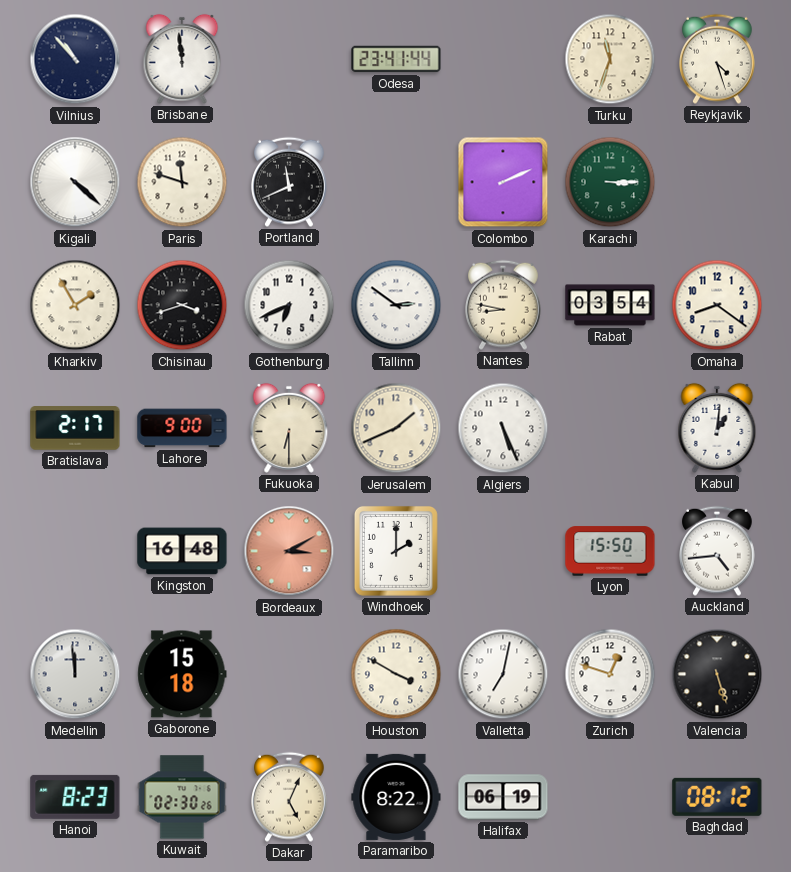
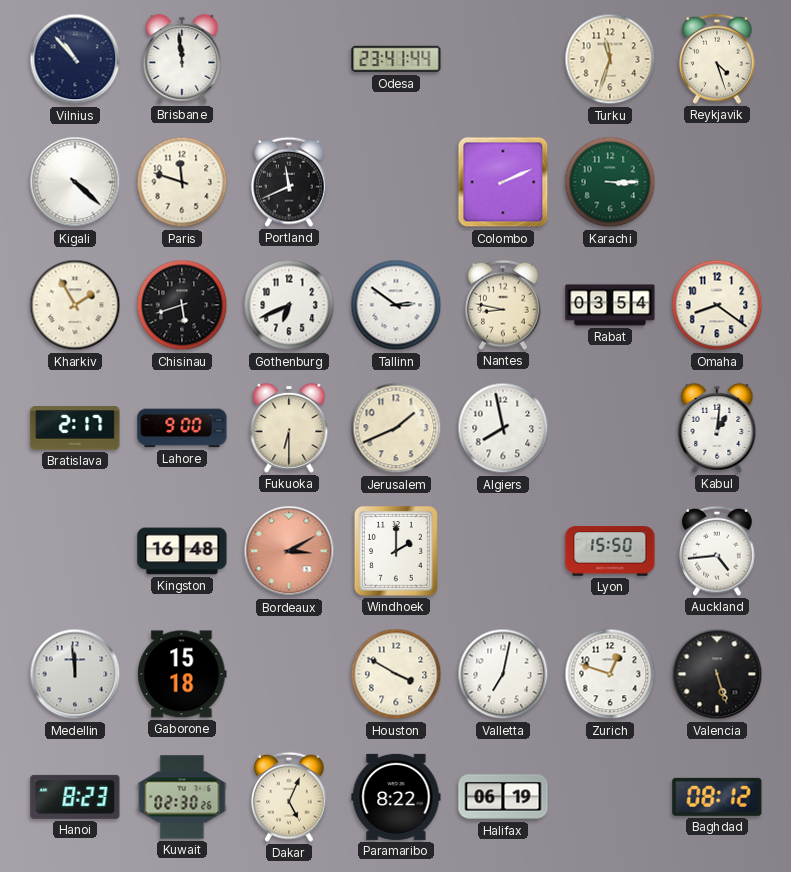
Chisinau: 3:42 -> 5:42 (182, 305)
Algiers: 5:26 -> 7:58 (503, 428)
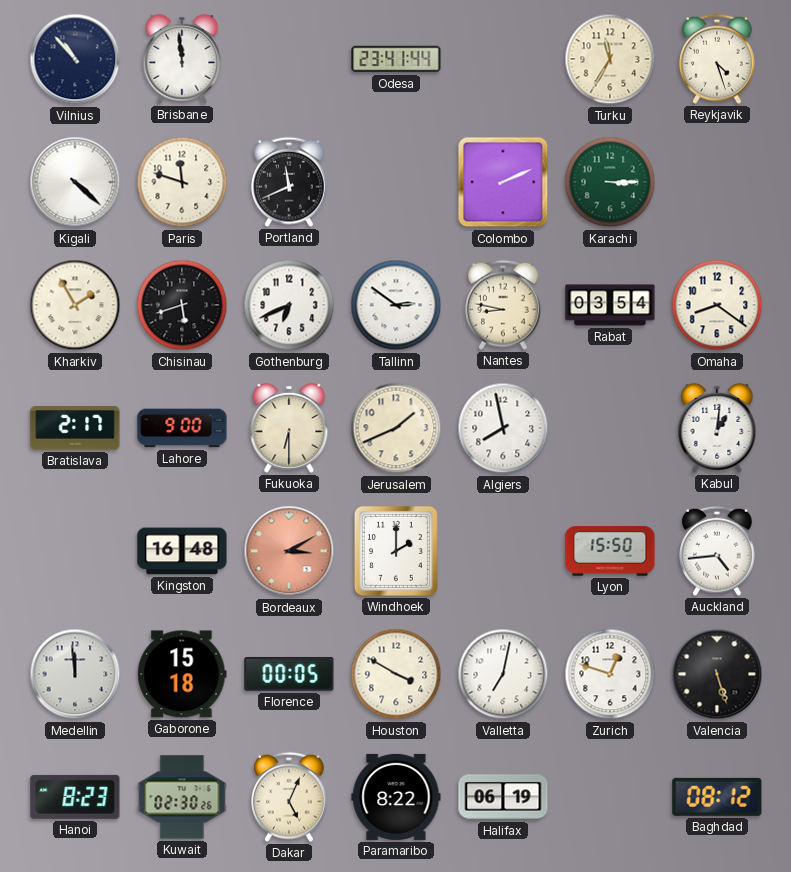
Turku: 11:33 -> 11:35 (610, 59)
Florence: none -> 00:05 (289, 674)
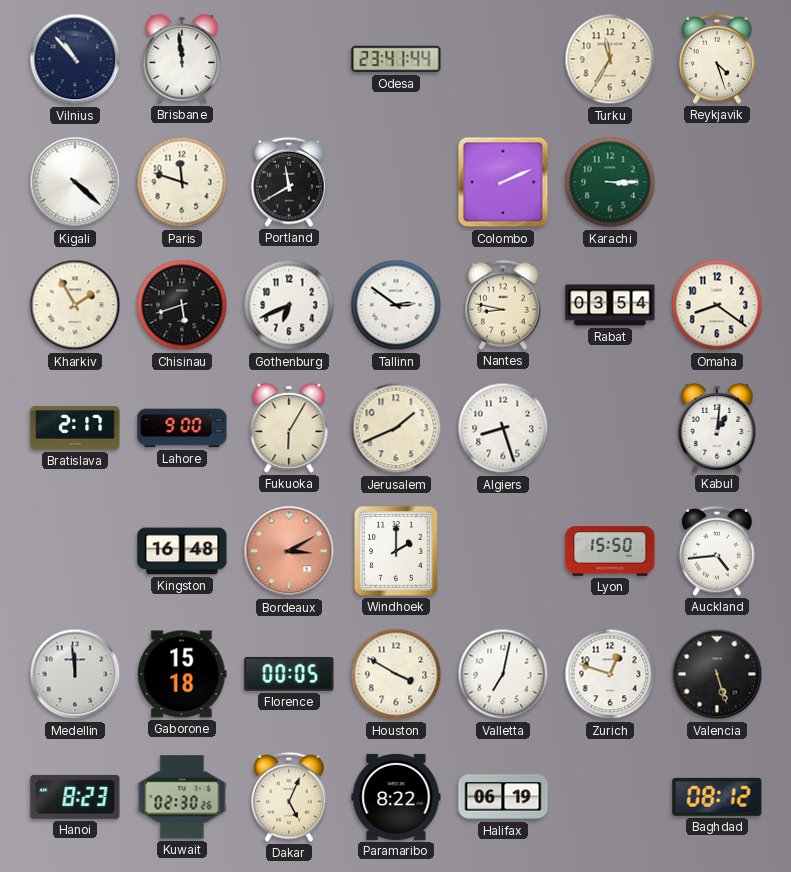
Portland: 11:41 -> 11:40 (290, 182)
Fukuoka: 6:30 -> 6:05 (289, 428)
Algiers: 7:58 -> 8:27 (503, 428)
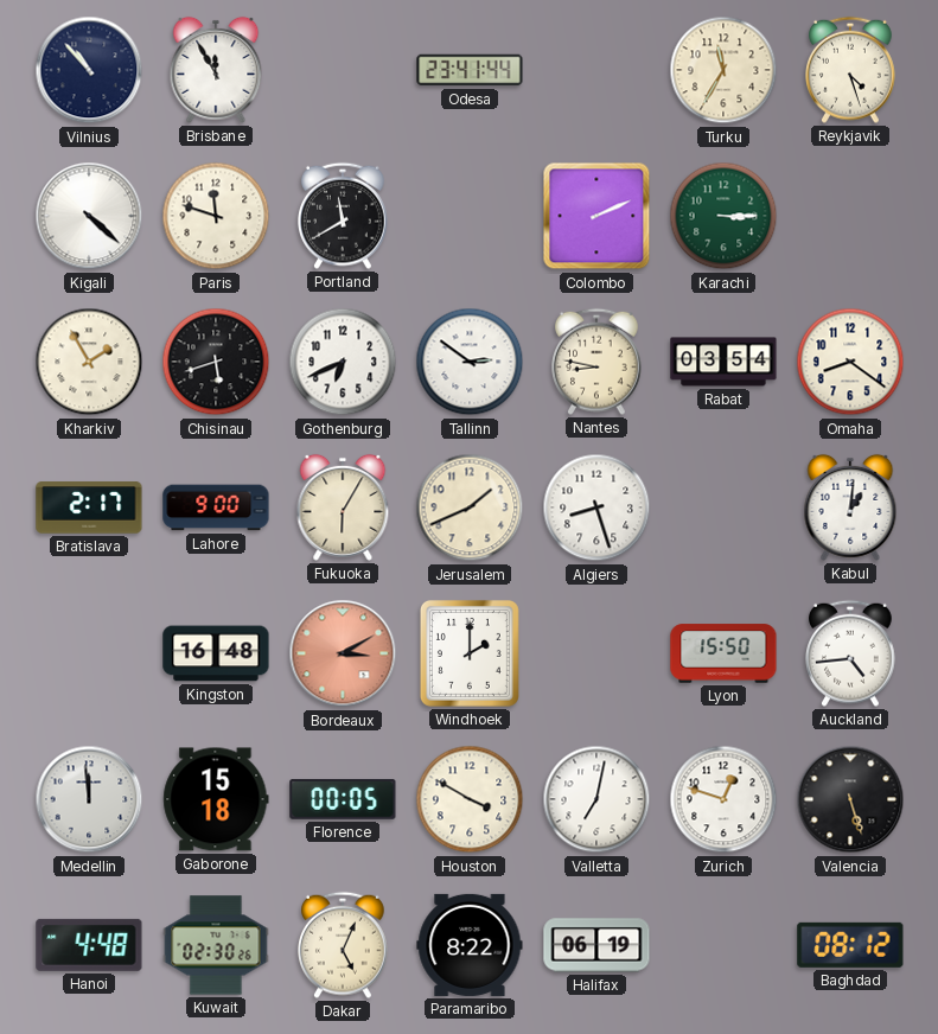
Brisbane: 11:59 -> 11:55 (216, 70)
Hanoi: 8:23 -> 4:48 (89, 945)
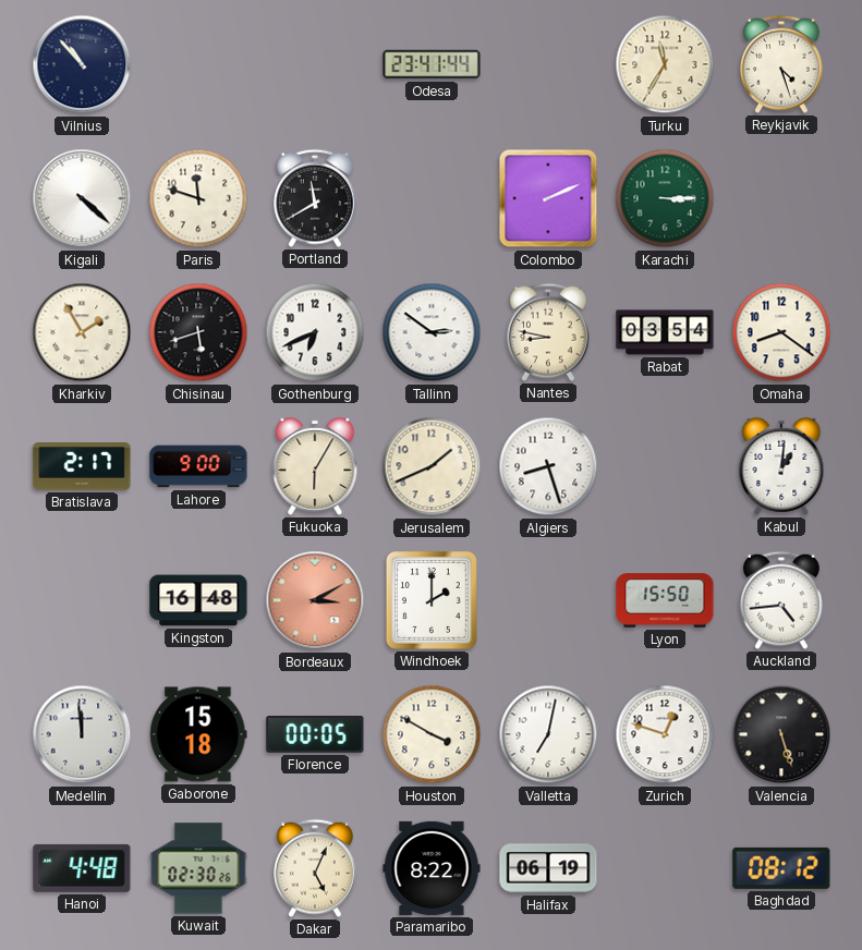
Brisbane: 11:55 -> none (216, 70)
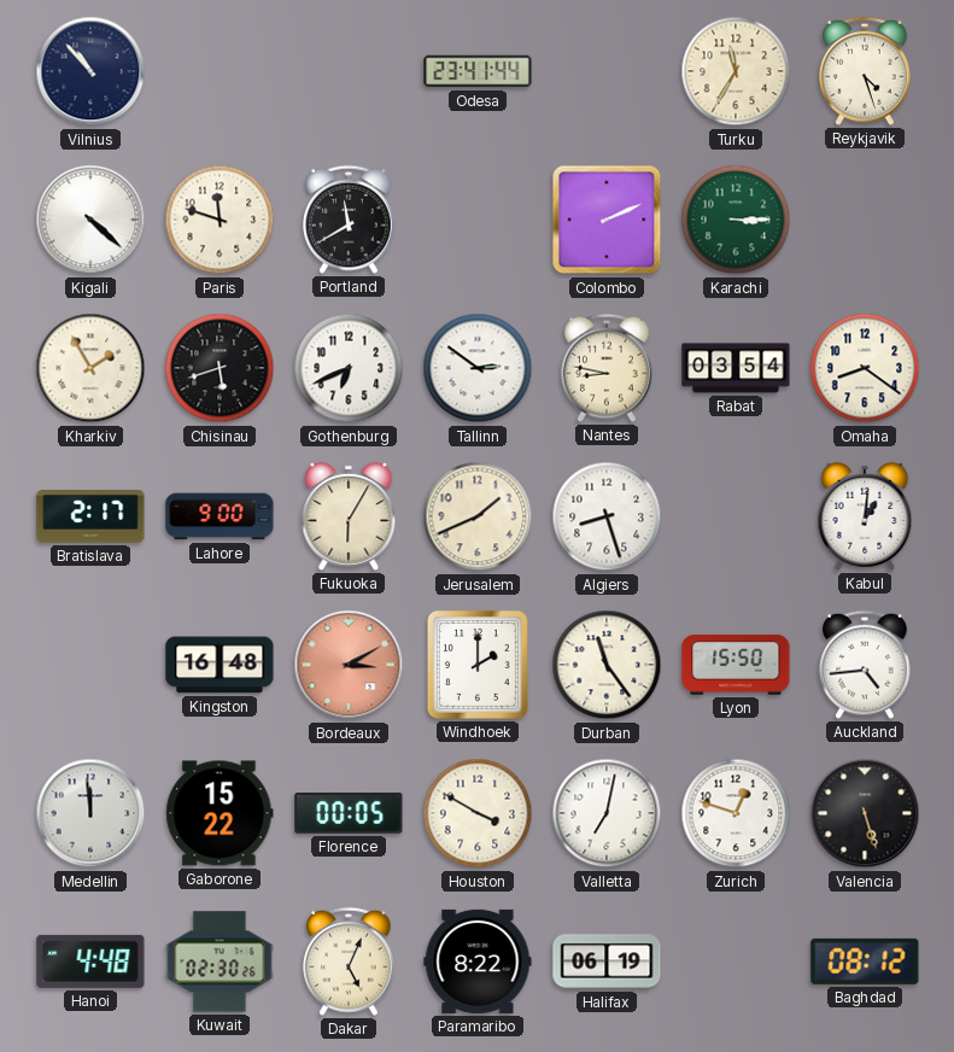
Durban: none -> 11:24 (607, 665)
Gaborone: 15:18 -> 15:22 (220, 813)
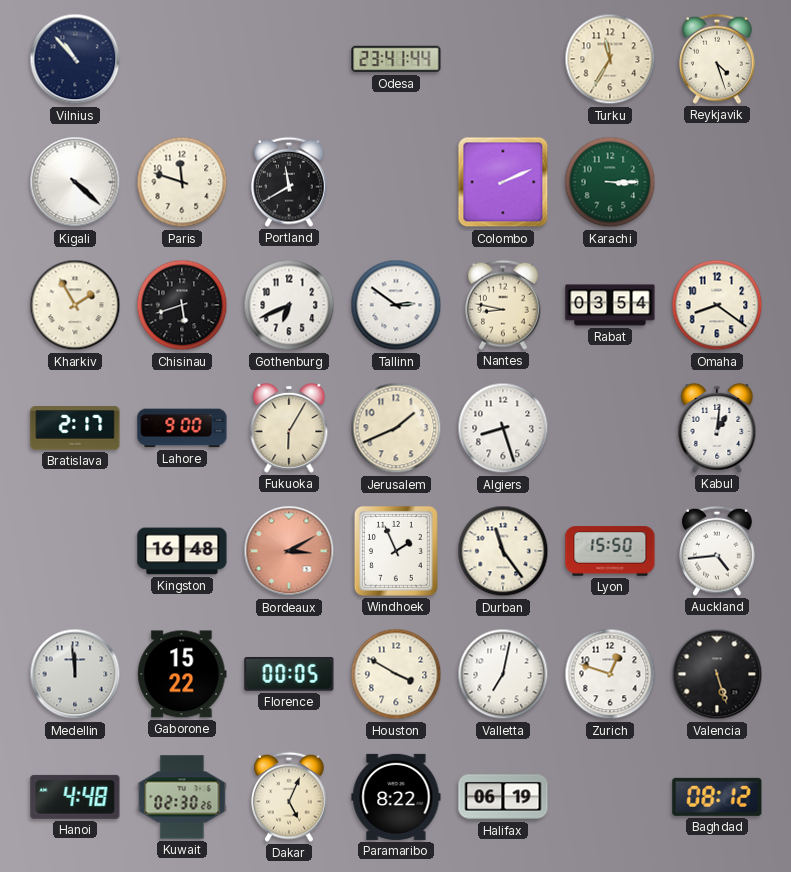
Windhoek: 2:00 -> 1:56 (396, 551)
